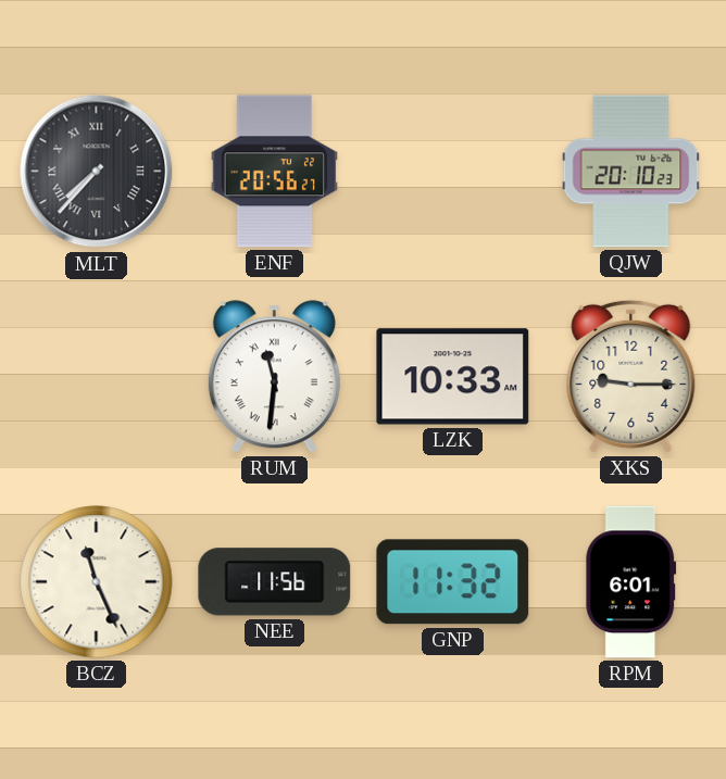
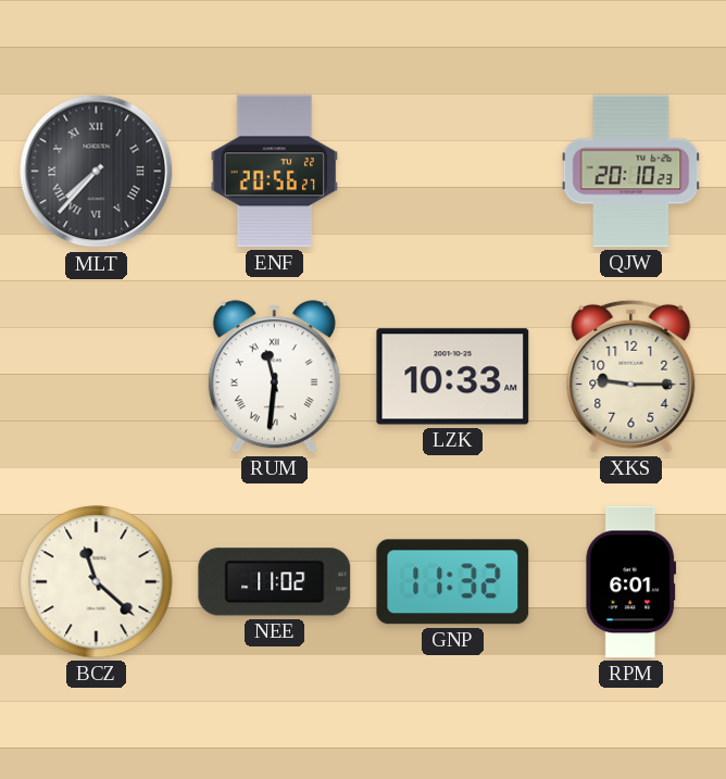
BCZ: 11:26 -> 11:22 (97, 582)
NEE: 11:56 -> 11:02 (275, 582)
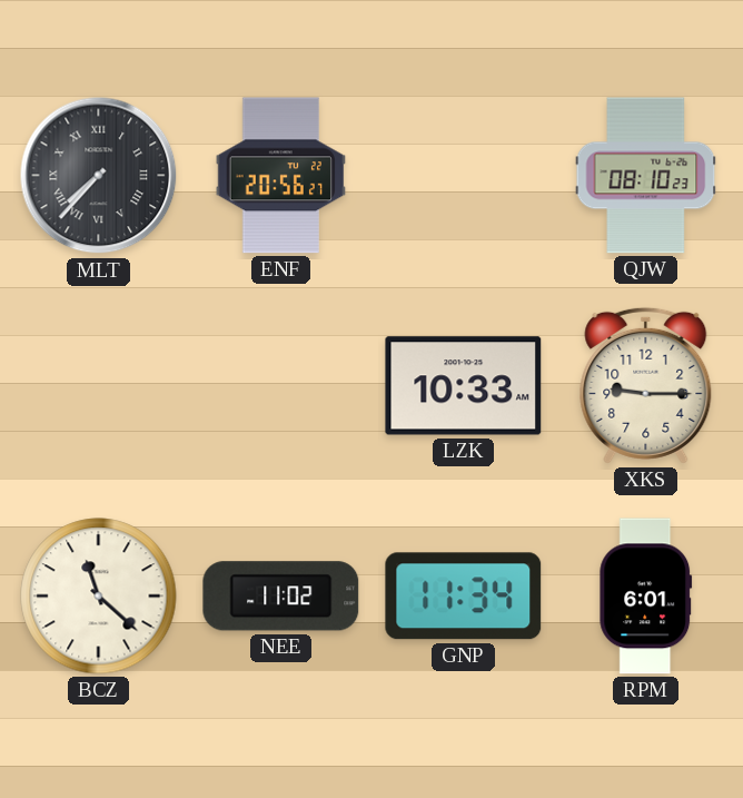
QJW: 20:10 -> 08:10 (646, 176)
RUM: 11:31 -> none (274, 377)
GNP: 11:32 -> 11:34 (464, 597)
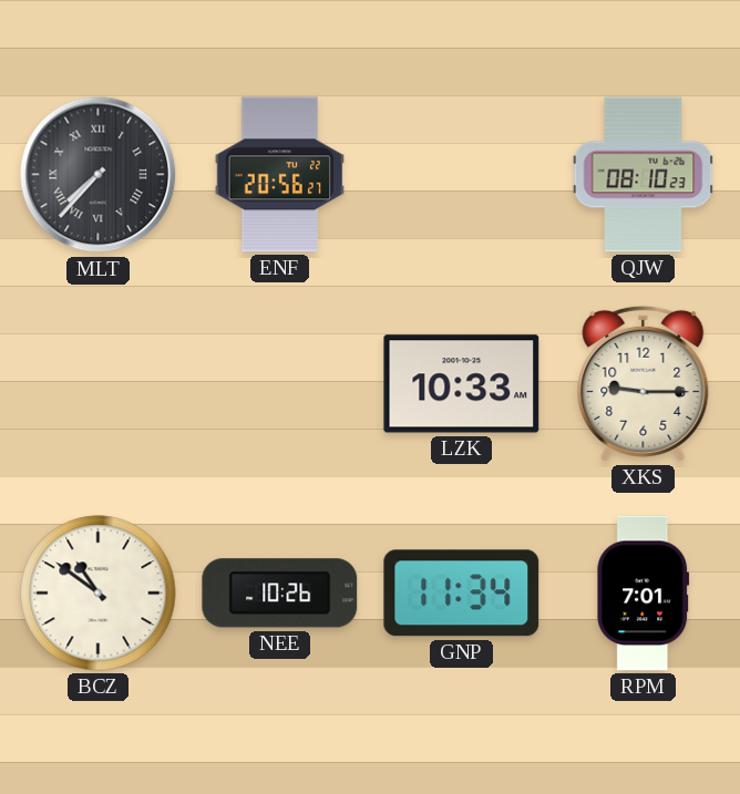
BCZ: 11:22 -> 10:51 (99, 594)
NEE: 11:02 -> 10:26 (280, 594)
RPM: 6:01 -> 7:01 (644, 594)
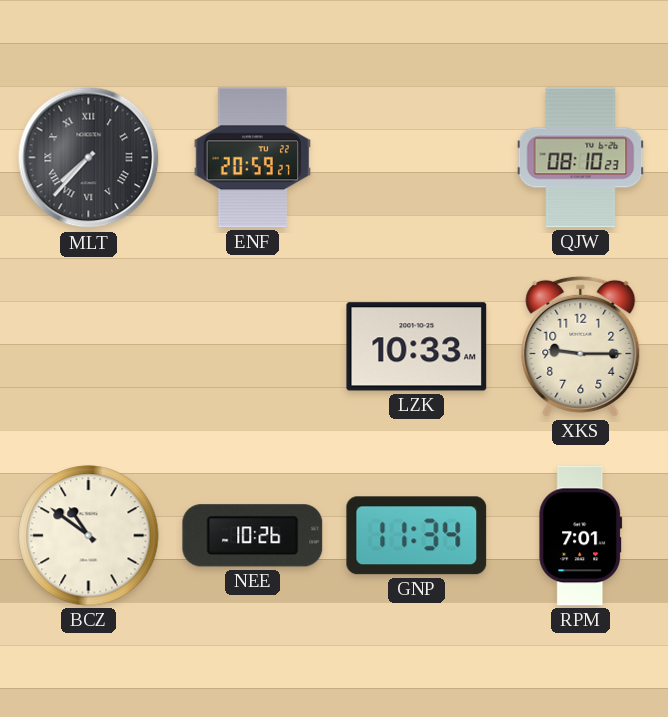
ENF: 20:56 -> 20:59 (253, 158)
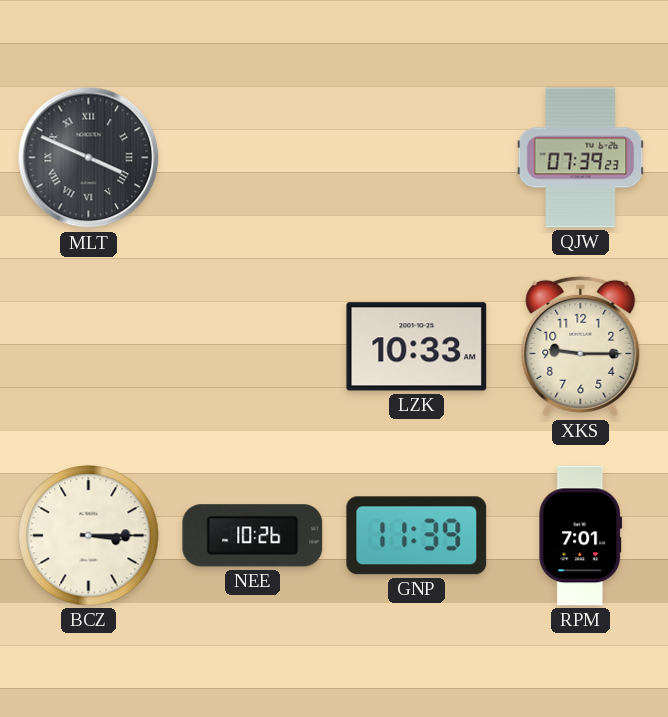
MLT: 7:37 -> 3:49 (89, 158)
ENF: 20:59 -> none (253, 158)
QJW: 08:10 -> 07:39 (581, 158)
BCZ: 10:51 -> 3:15 (89, 536)
GNP: 11:34 -> 11:39 (417, 536)
